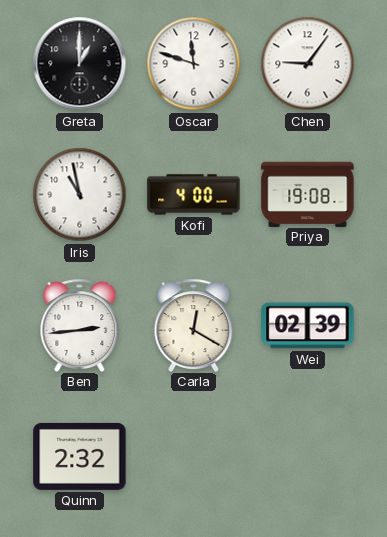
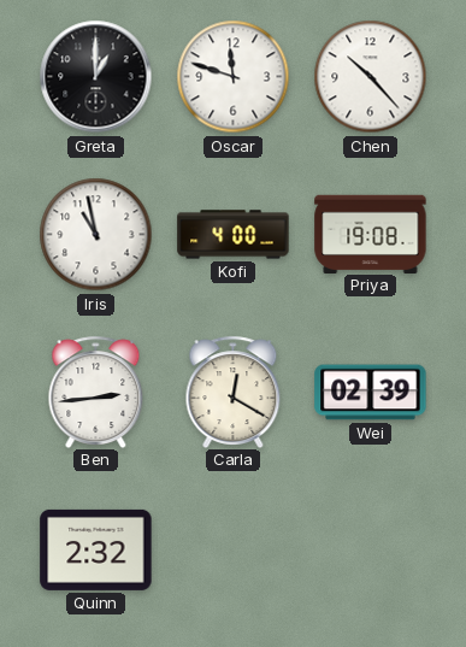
Chen: 9:06 -> 10:23 (371, 77)
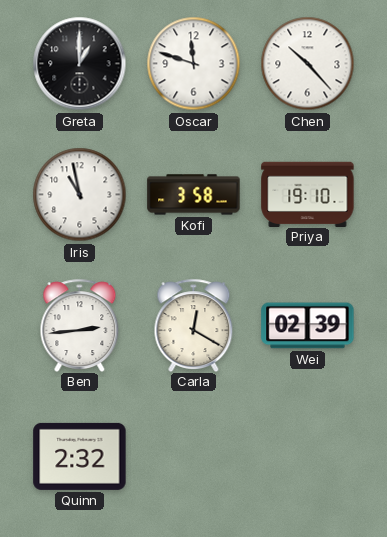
Kofi: 4:00 -> 3:58 (194, 195)
Priya: 19:08 -> 19:10 (308, 194)
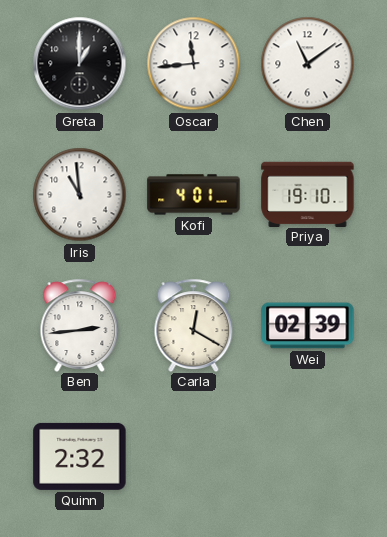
Oscar: 11:48 -> 11:44 (194, 64)
Chen: 10:23 -> 11:09 (308, 64)
Iris: 10:58 -> 10:59 (80, 195)
Kofi: 3:58 -> 4:01 (194, 195)
